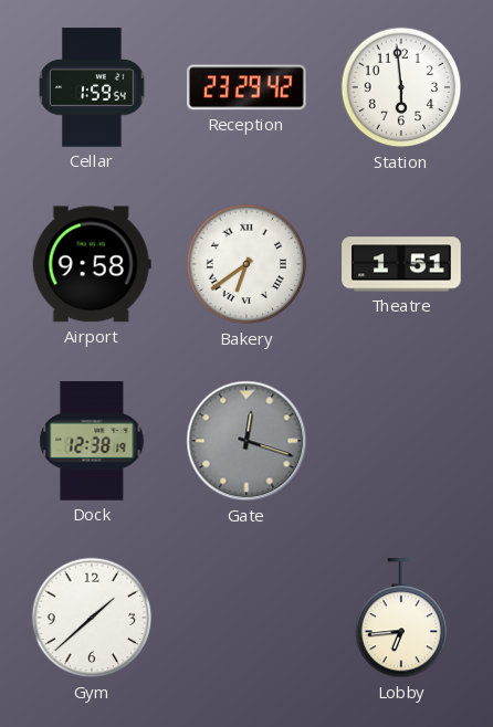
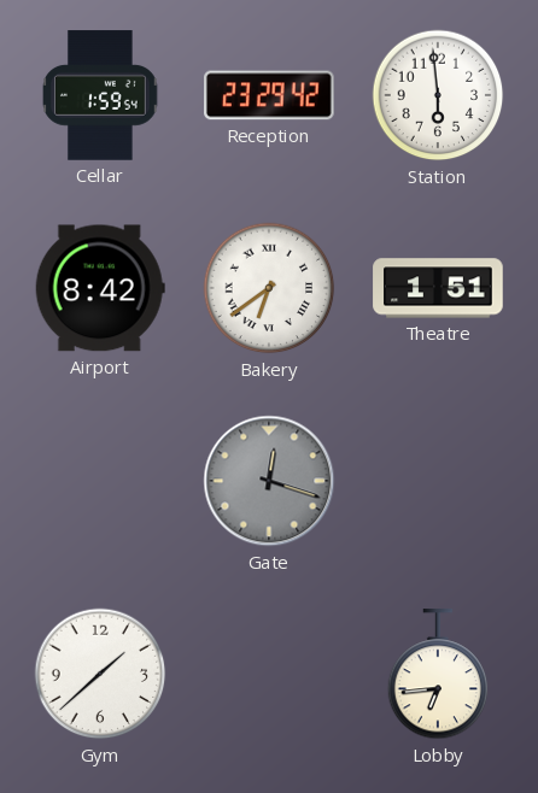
Airport: 9:58 -> 8:42 (100, 288)
Dock: 12:38 -> none (92, 441)
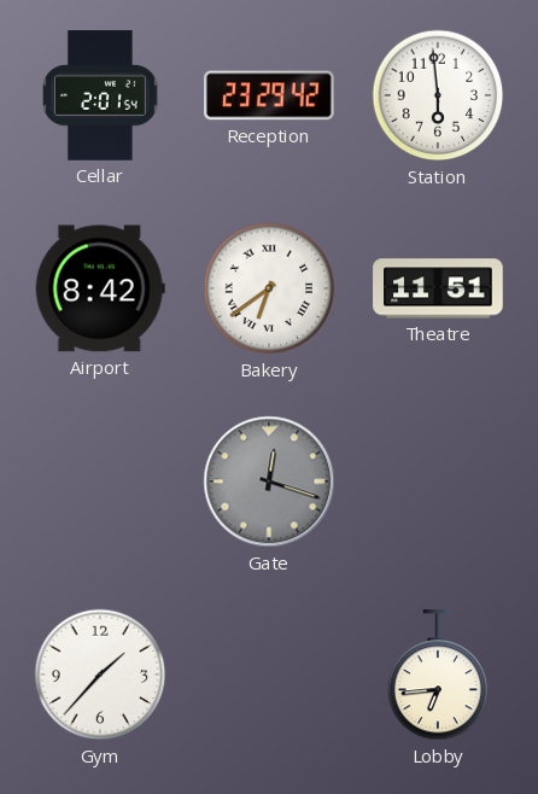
Cellar: 1:59 -> 2:01 (101, 95)
Theatre: 1:51 -> 11:51 (438, 288)
Gym: 1:38 -> 1:37 (100, 675)
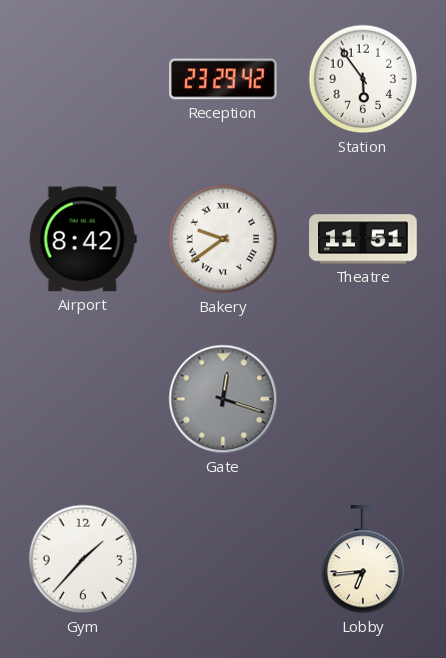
Cellar: 2:01 -> none (101, 95)
Station: 5:59 -> 5:54 (363, 79)
Bakery: 6:39 -> 9:39 (223, 239)
